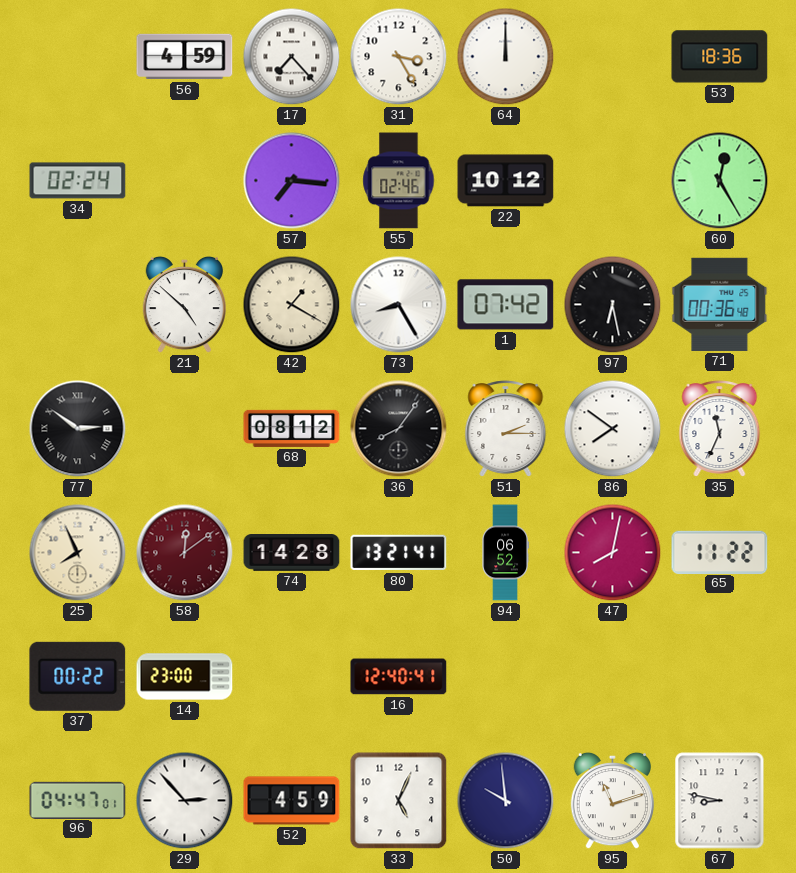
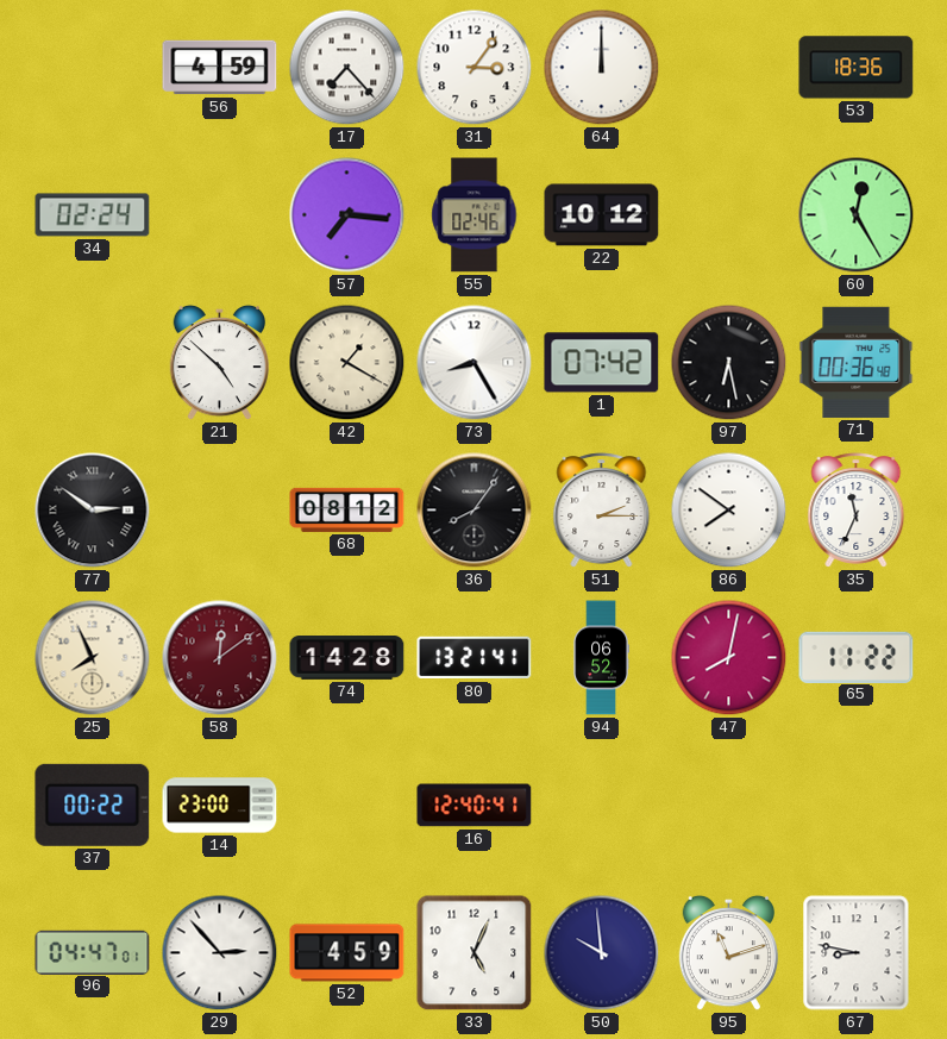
31: 3:25 -> 3:06 (475, 68)
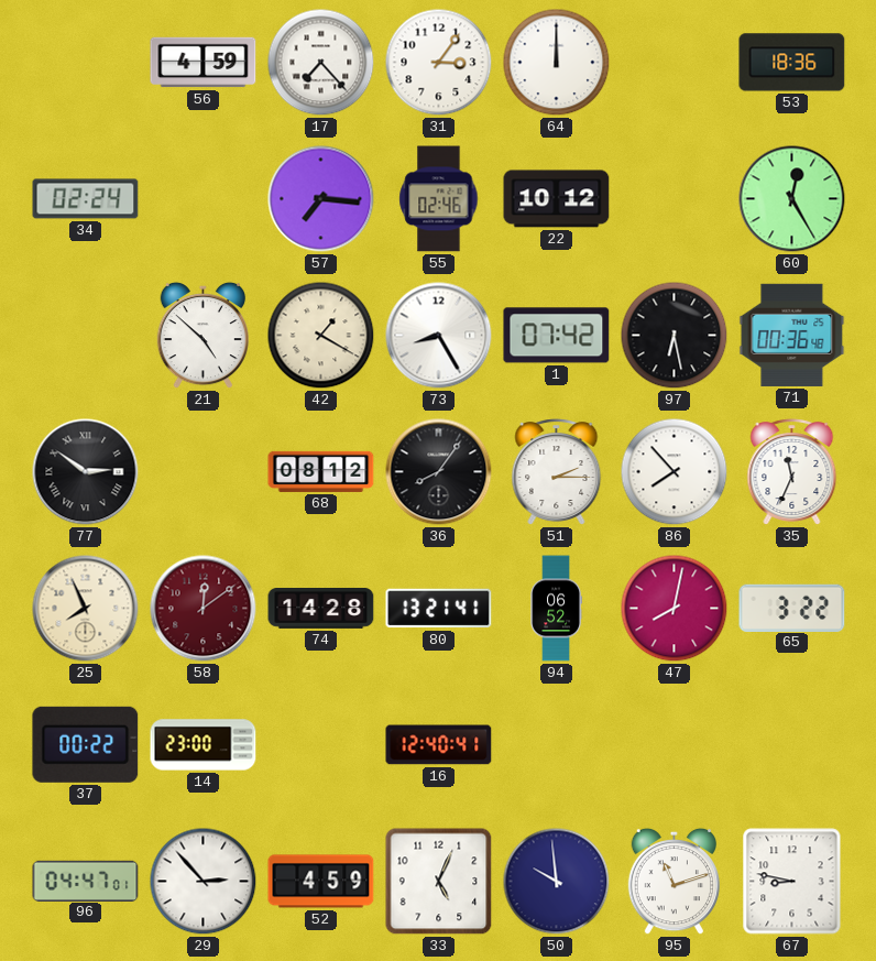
86: 7:51 -> 7:53 (675, 472)
65: 11:22 -> 3:22 (792, 608)
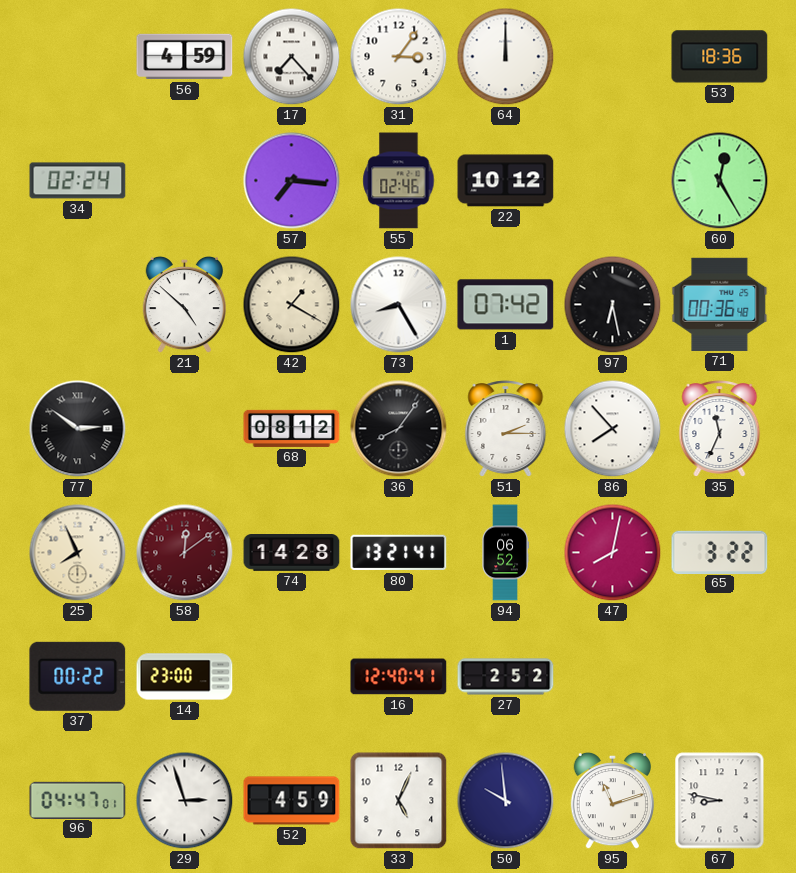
27: none -> 2:52 (506, 677)
29: 2:53 -> 2:57 (185, 801)
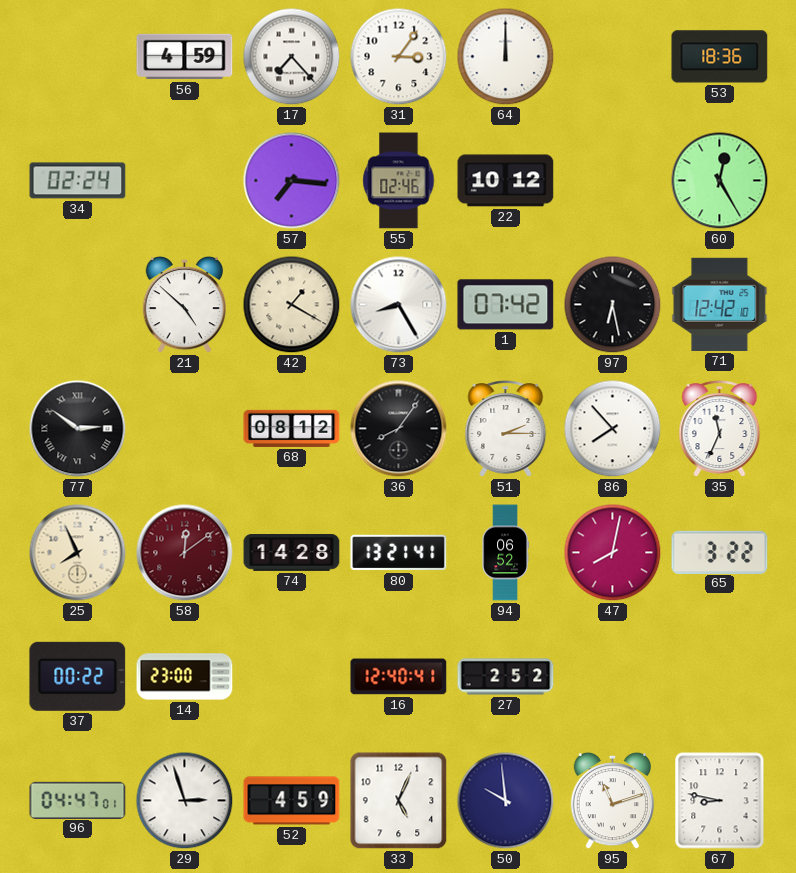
71: 00:36 -> 12:42 (720, 304)
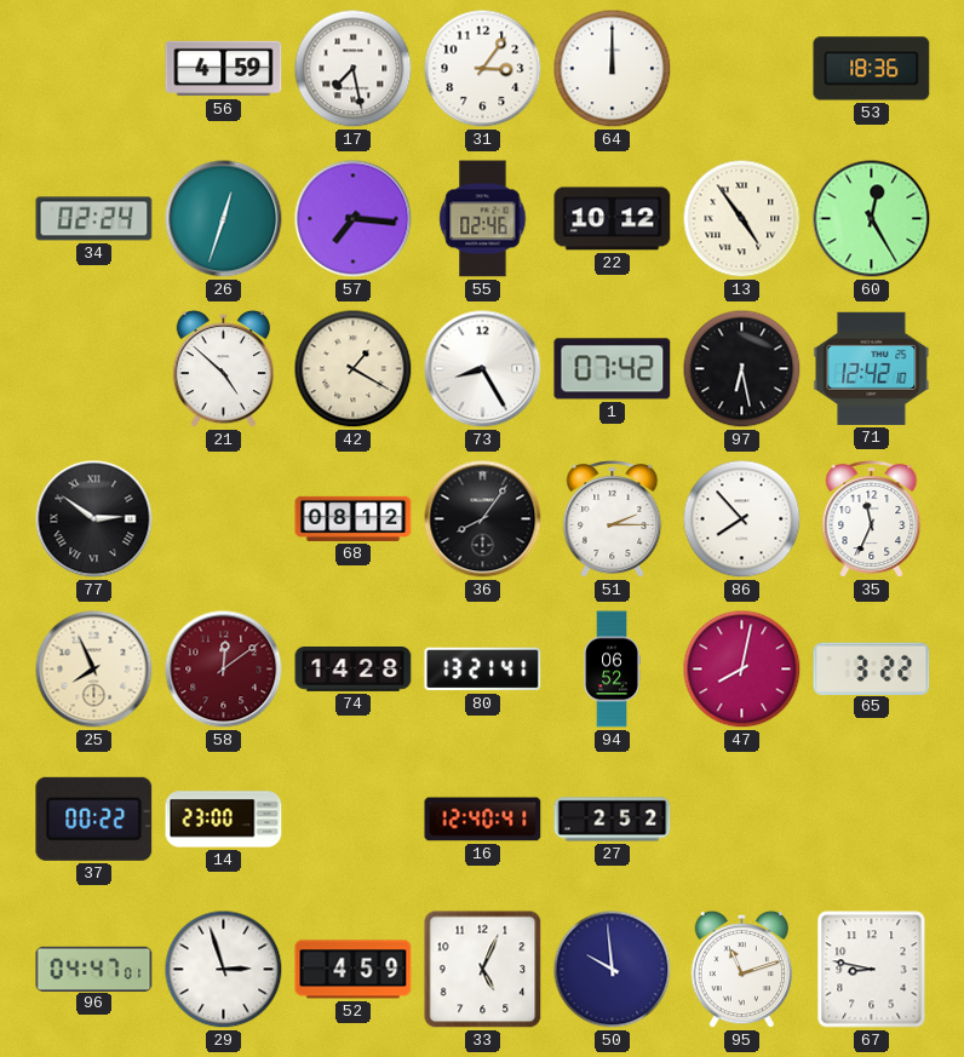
17: 7:23 -> 7:28 (354, 69)
26: none -> 12:33 (224, 219)
13: none -> 4:54 (742, 219)
